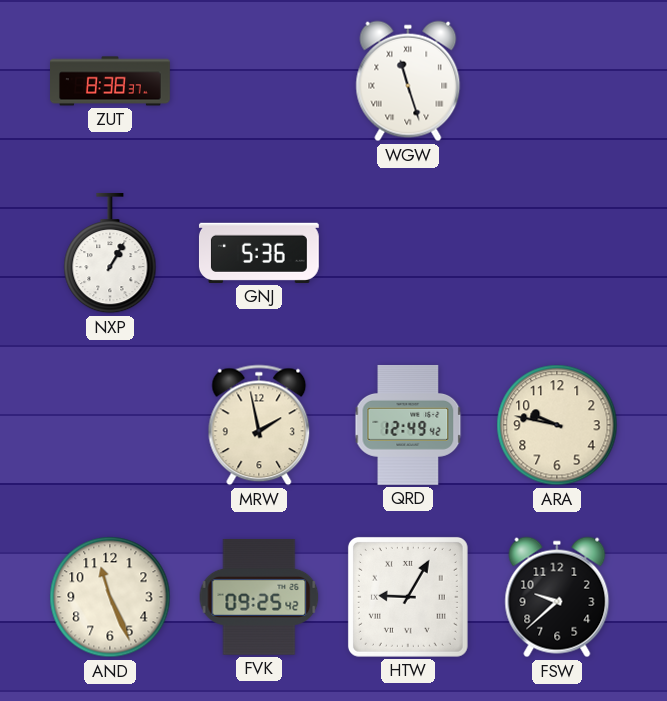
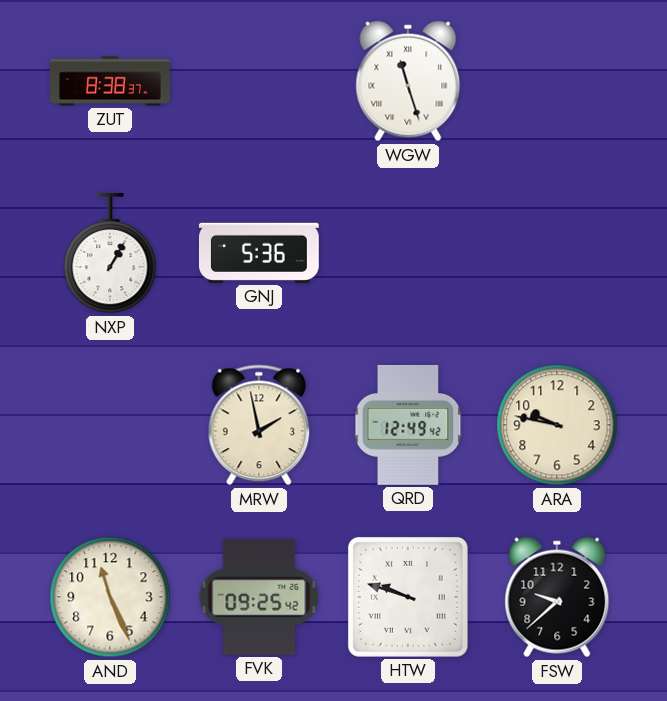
HTW: 9:05 -> 9:48 (408, 597)
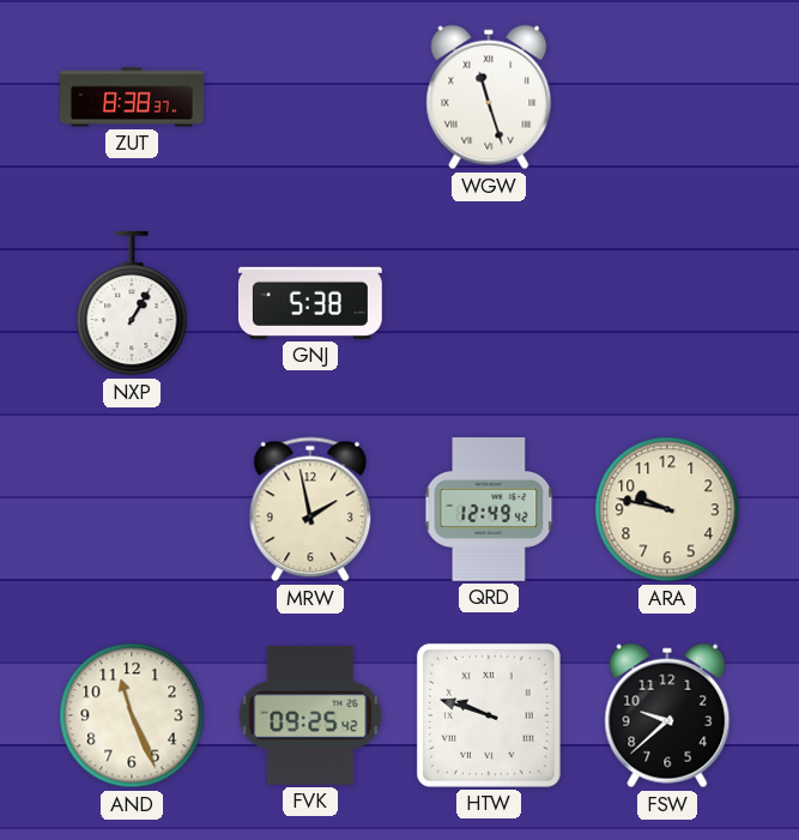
GNJ: 5:36 -> 5:38 (310, 303)
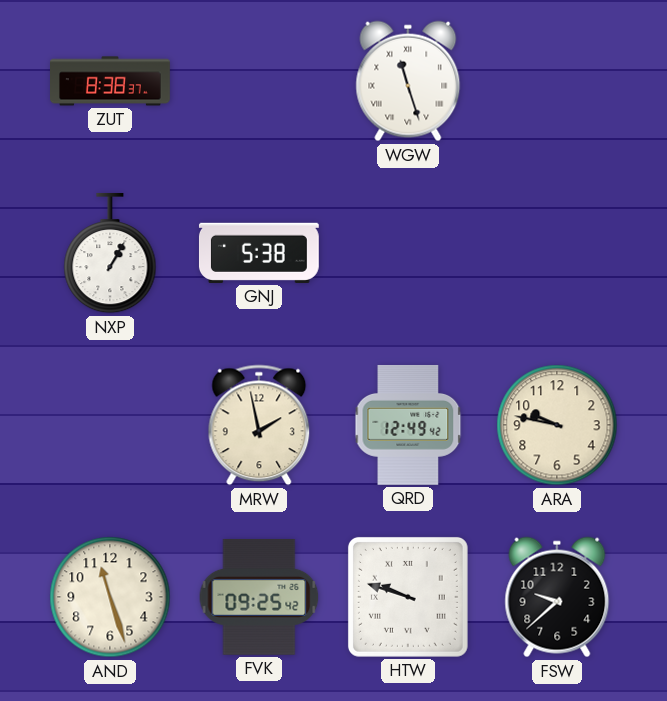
AND: 11:26 -> 11:27 (110, 597)
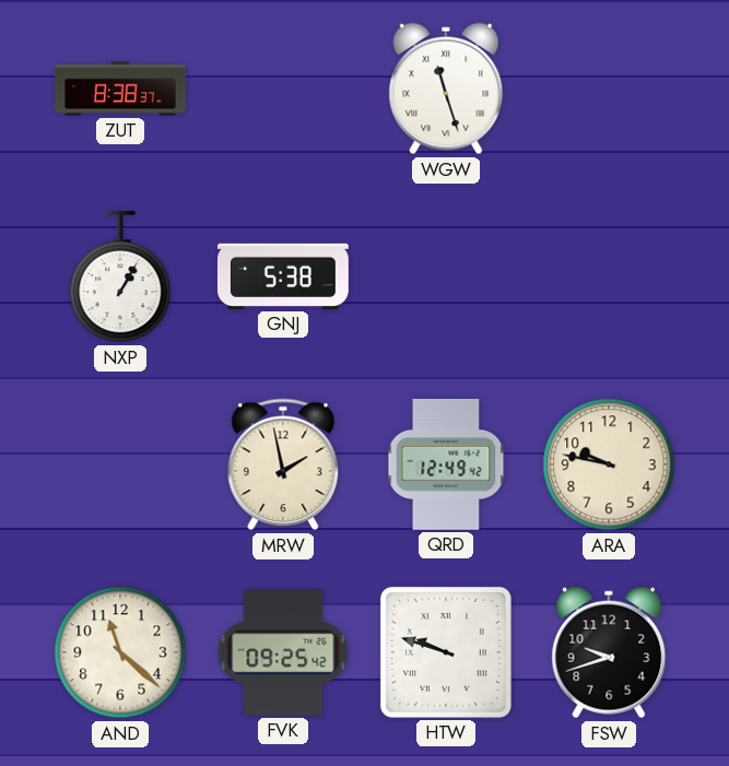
AND: 11:27 -> 11:22 (120, 652)
FSW: 9:38 -> 9:42 (609, 652)
